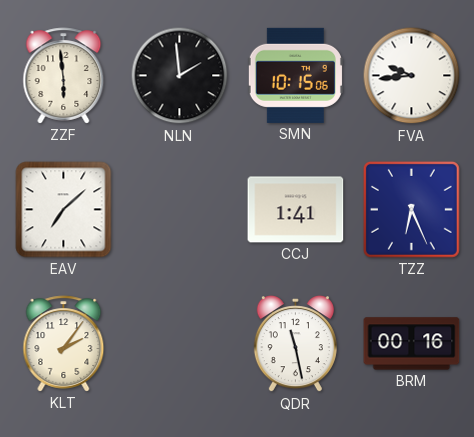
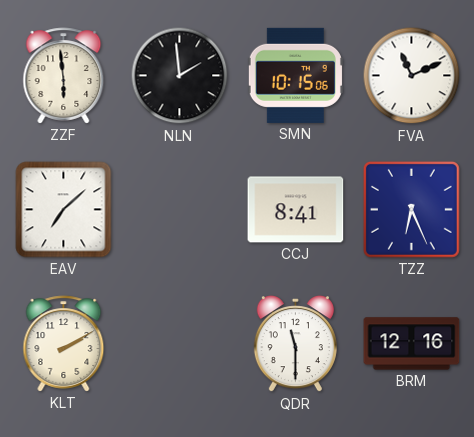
FVA: 9:44 -> 11:11 (412, 76)
CCJ: 1:41 -> 8:41 (296, 210)
KLT: 2:06 -> 2:10 (64, 344)
QDR: 11:28 -> 11:30 (295, 344)
BRM: 00:16 -> 12:16 (412, 344)
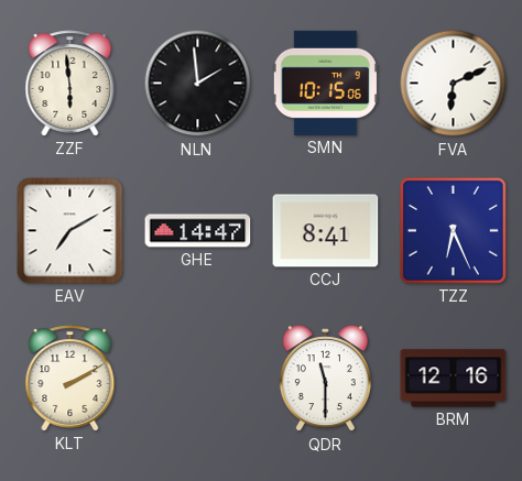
FVA: 11:11 -> 6:11 (454, 84)
EAV: 7:08 -> 7:10 (70, 231)
GHE: none -> 14:47 (198, 231)
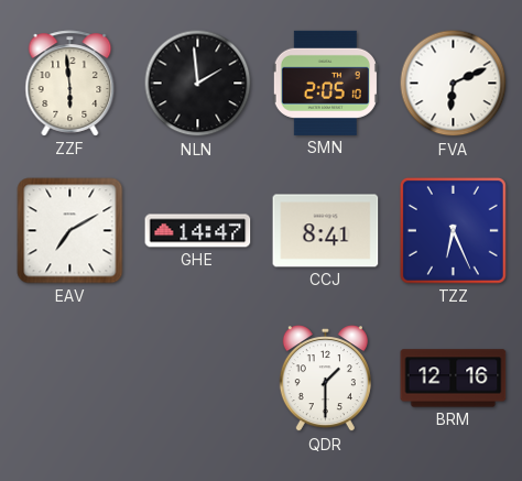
SMN: 10:15 -> 2:05 (325, 83)
KLT: 2:10 -> none (70, 379)
QDR: 11:30 -> 1:30 (325, 379)
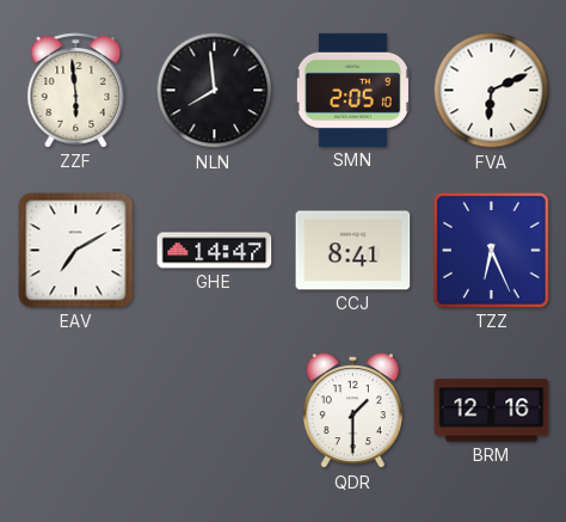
NLN: 1:59 -> 7:59 (215, 91)
